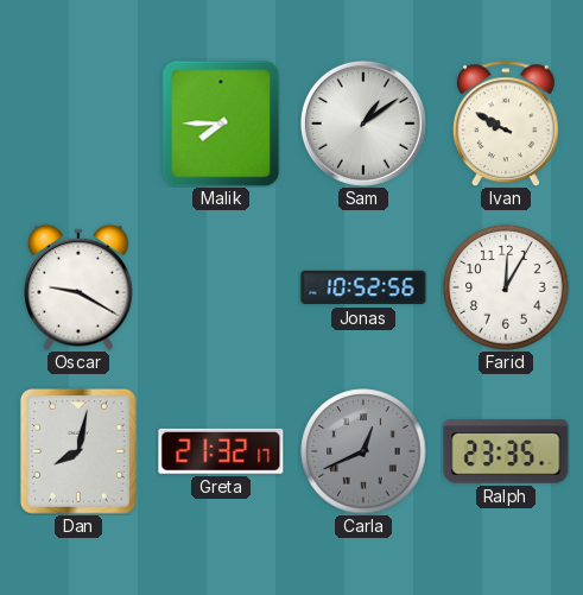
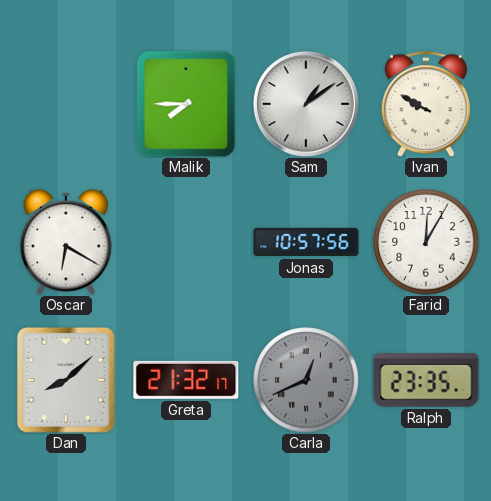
Oscar: 9:20 -> 6:20 (66, 242)
Jonas: 10:52 -> 10:57 (306, 242)
Dan: 8:02 -> 8:08 (66, 380)
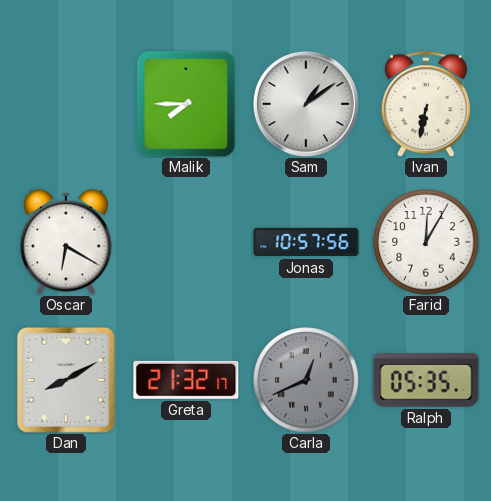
Ivan: 9:50 -> 6:32 (426, 104)
Dan: 8:08 -> 8:10 (66, 380)
Ralph: 23:35 -> 05:35 (426, 380)
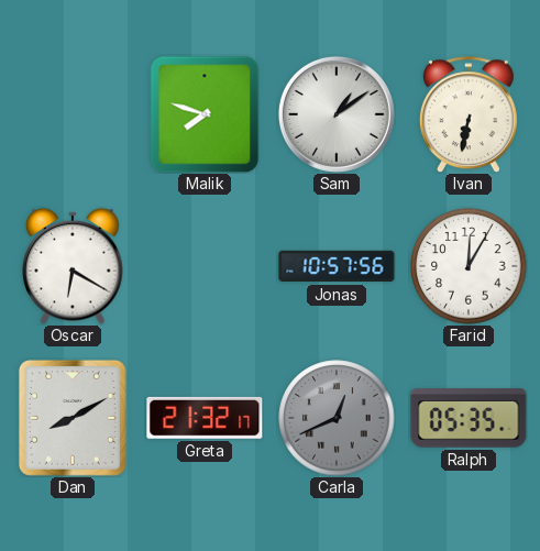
Malik: 7:45 -> 7:48 (205, 114)
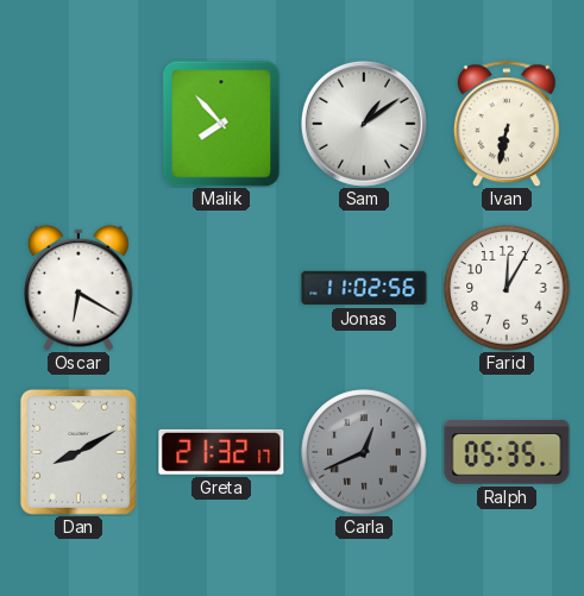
Malik: 7:48 -> 7:53 (221, 124)
Jonas: 10:57 -> 11:02 (364, 288)
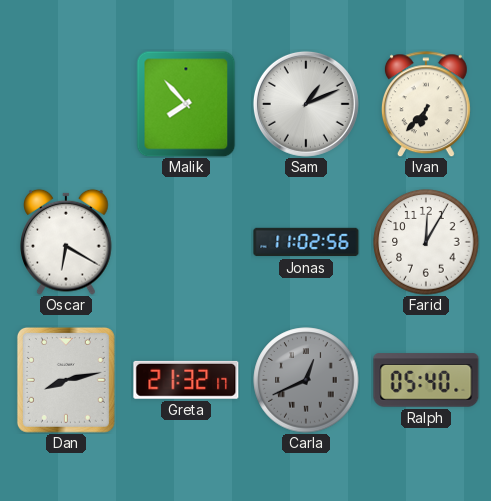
Sam: 1:09 -> 1:11 (306, 104)
Ivan: 6:32 -> 6:37 (426, 104)
Dan: 8:10 -> 8:13 (66, 380)
Ralph: 05:35 -> 05:40 (426, 380)
